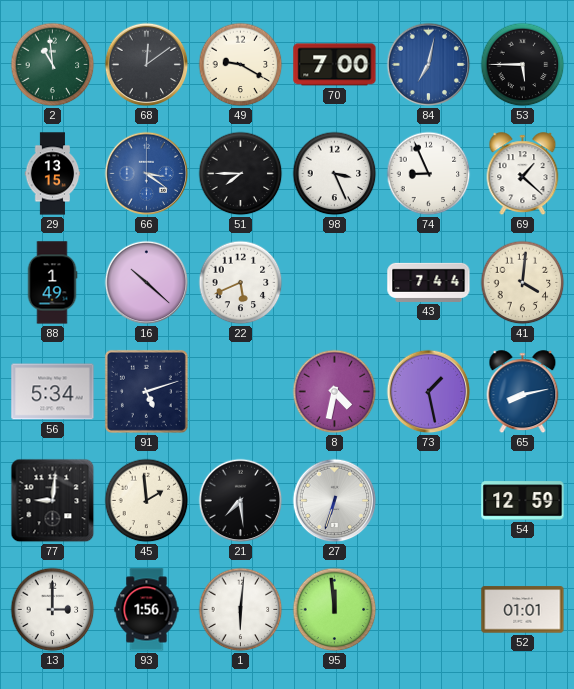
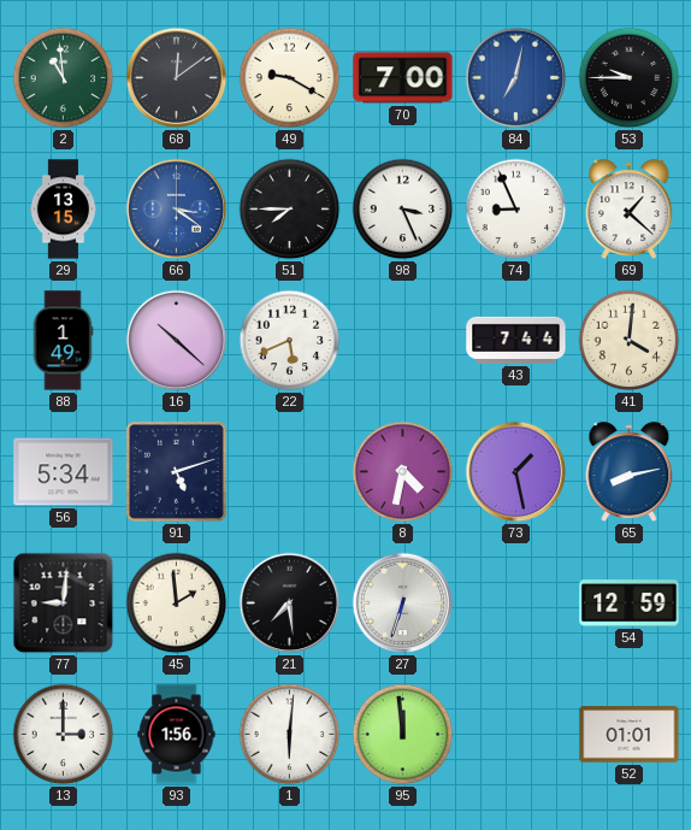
53: 5:45 -> 9:45 (630, 78)
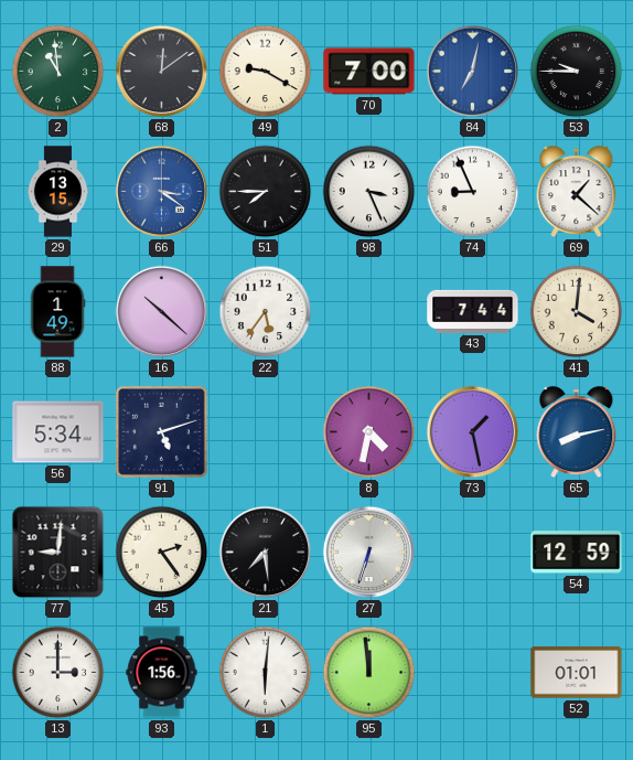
22: 5:41 -> 5:36 (266, 312)
45: 1:59 -> 2:24 (162, 553)
